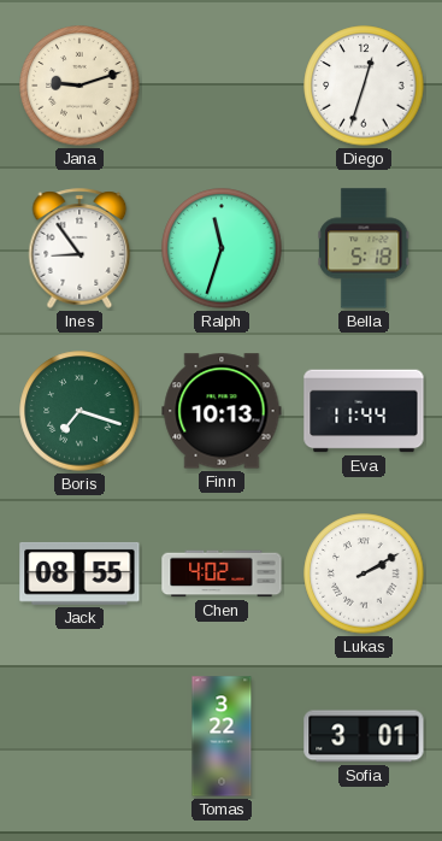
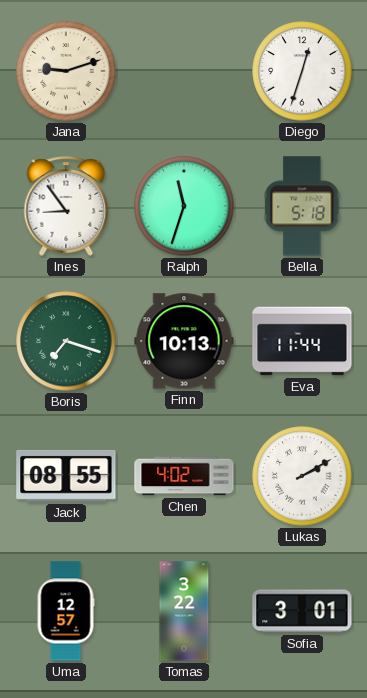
Uma: none -> 12:57 (66, 611)
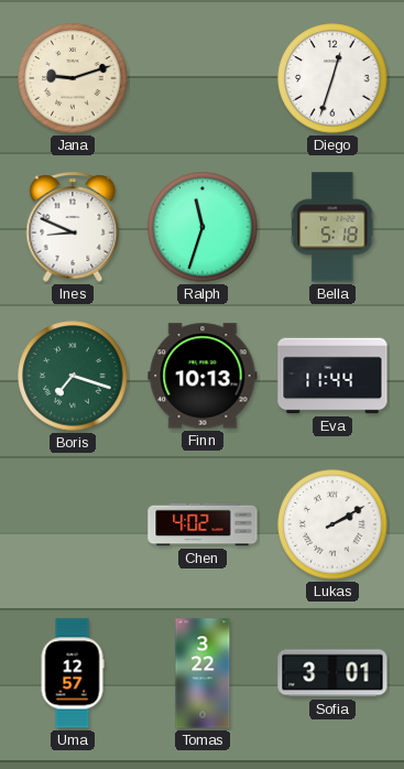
Ines: 8:54 -> 8:49 (73, 227)
Jack: 08:55 -> none (66, 476)
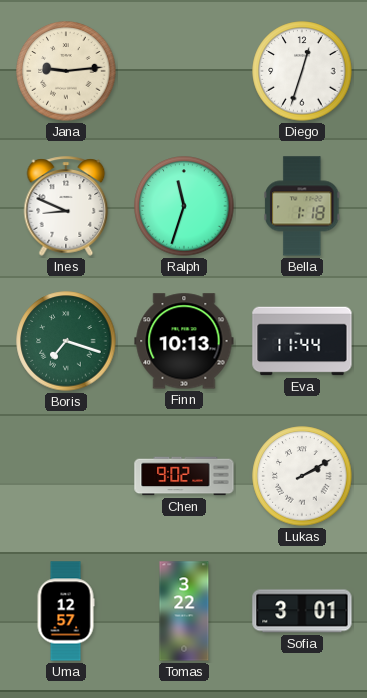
Jana: 9:12 -> 9:14 (66, 71)
Bella: 5:18 -> 1:18 (303, 206)
Chen: 4:02 -> 9:02 (184, 476)
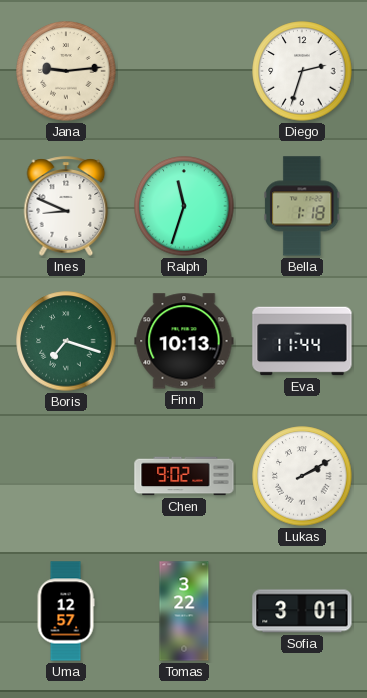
Diego: 12:33 -> 2:33 (302, 71)
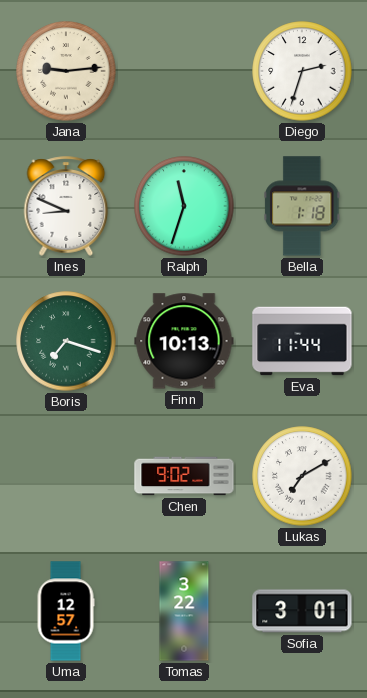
Lukas: 2:10 -> 7:10 (302, 476)
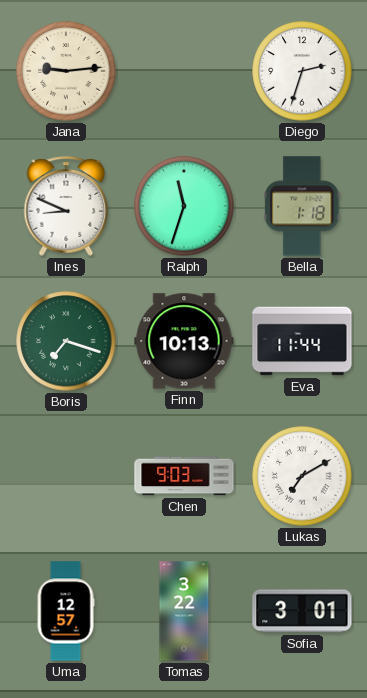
Chen: 9:02 -> 9:03 (184, 476)
